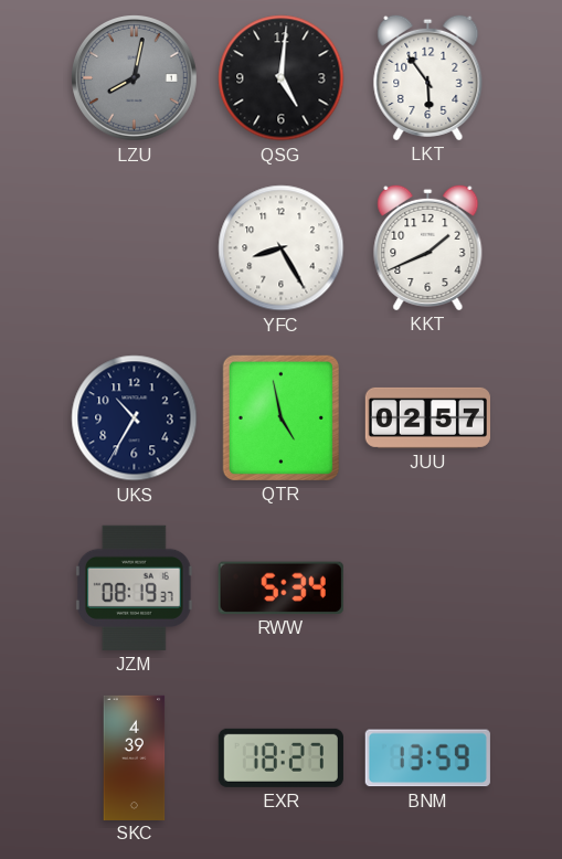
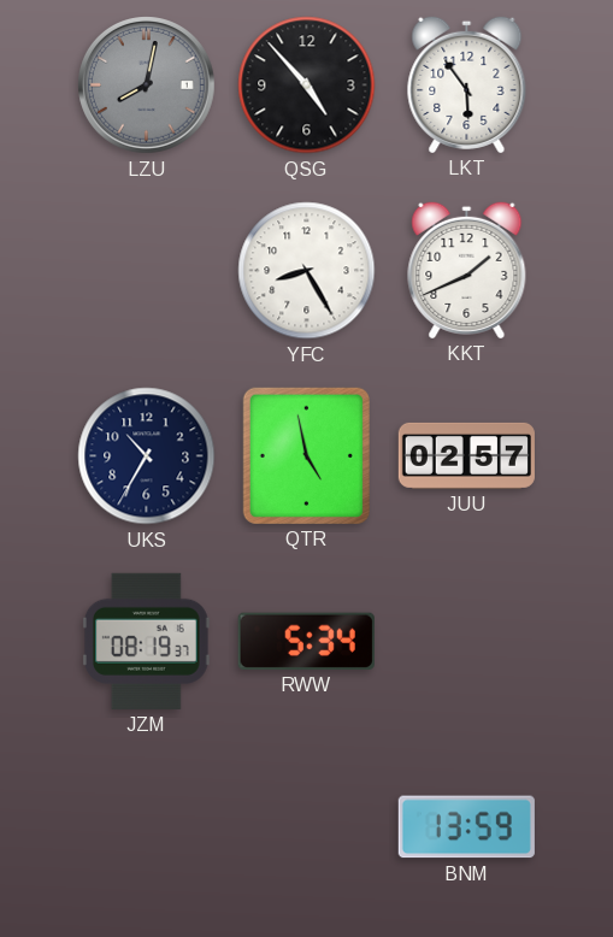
QSG: 5:01 -> 4:53 (307, 86)
SKC: 4:39 -> none (135, 757)
EXR: 18:27 -> none (280, 757)
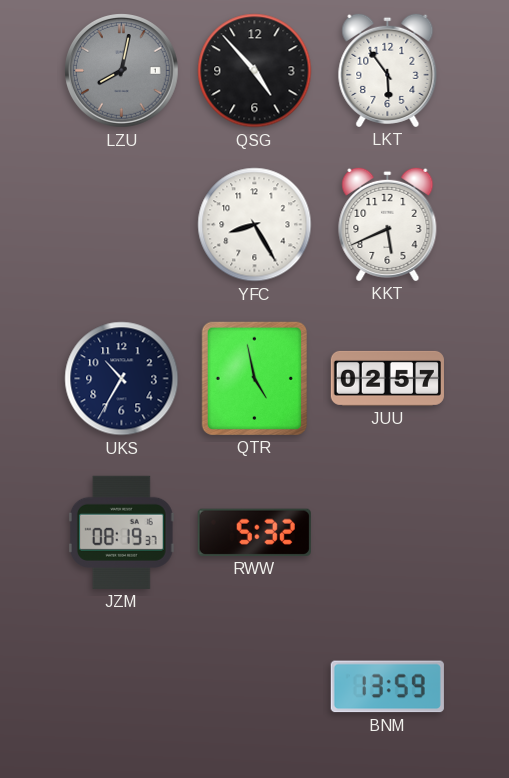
KKT: 1:41 -> 5:41 (388, 224)
RWW: 5:34 -> 5:32 (254, 532)
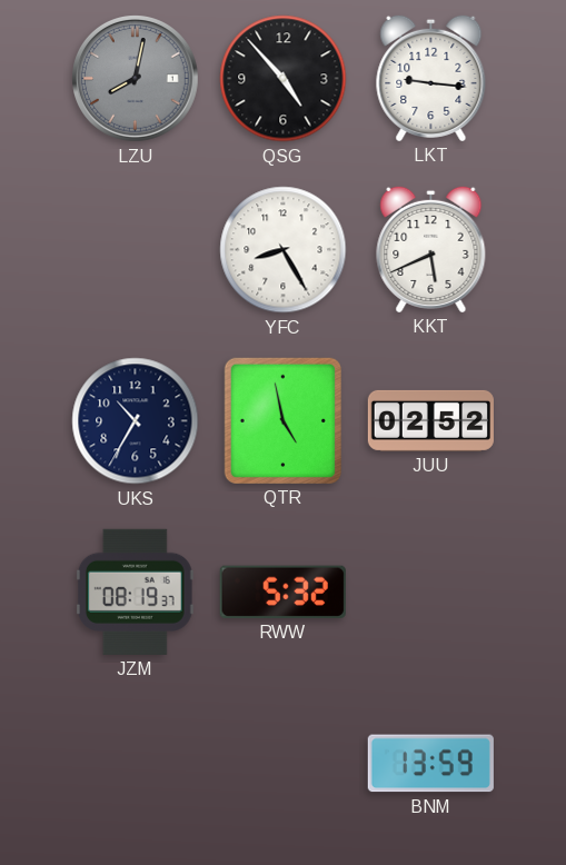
LKT: 5:54 -> 9:16 (431, 78)
JUU: 02:57 -> 02:52 (430, 420)
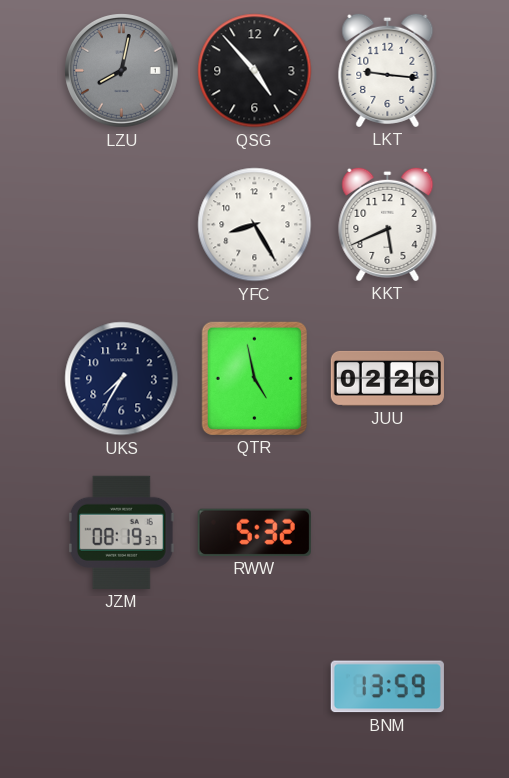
UKS: 10:35 -> 7:35 (122, 379)
JUU: 02:52 -> 02:26 (387, 378)
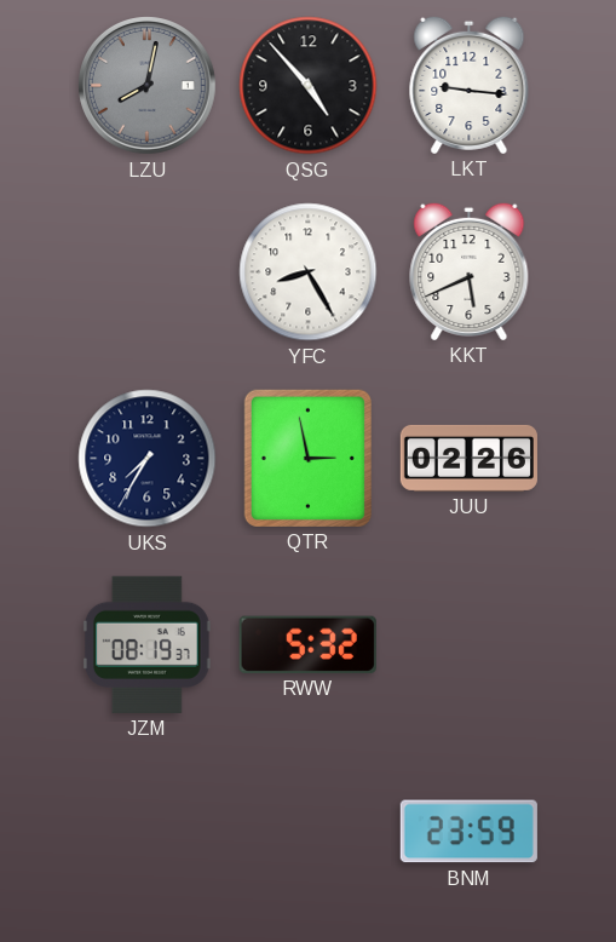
QTR: 4:58 -> 2:58 (307, 458)
BNM: 13:59 -> 23:59 (468, 832)
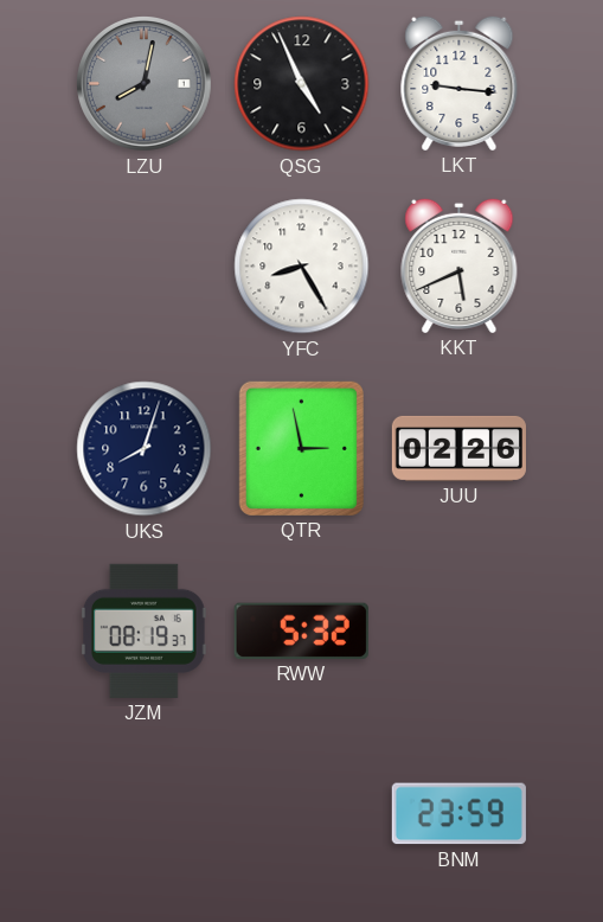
QSG: 4:53 -> 4:56 (302, 84)
UKS: 7:35 -> 8:03 (145, 449)
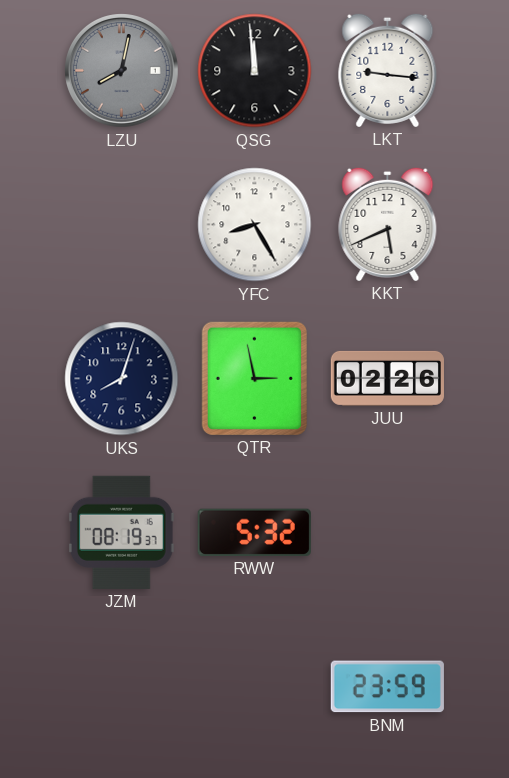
QSG: 4:56 -> 11:59 (255, 71)
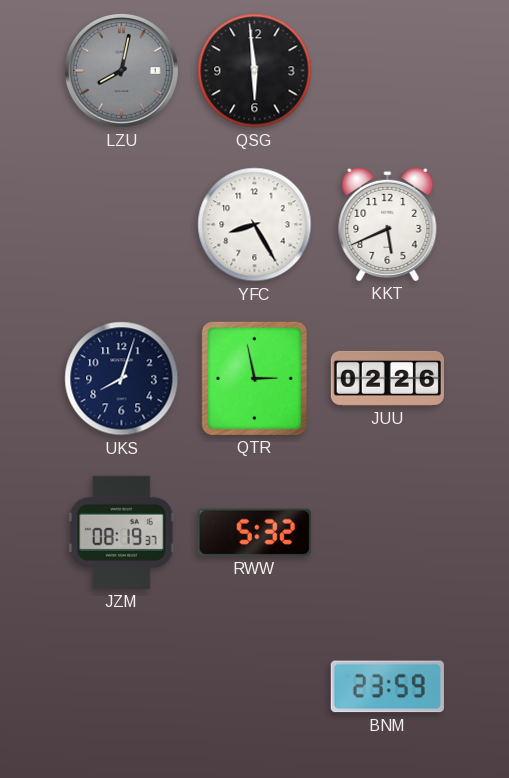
QSG: 11:59 -> 5:59 (255, 71)
LKT: 9:16 -> none (388, 70)
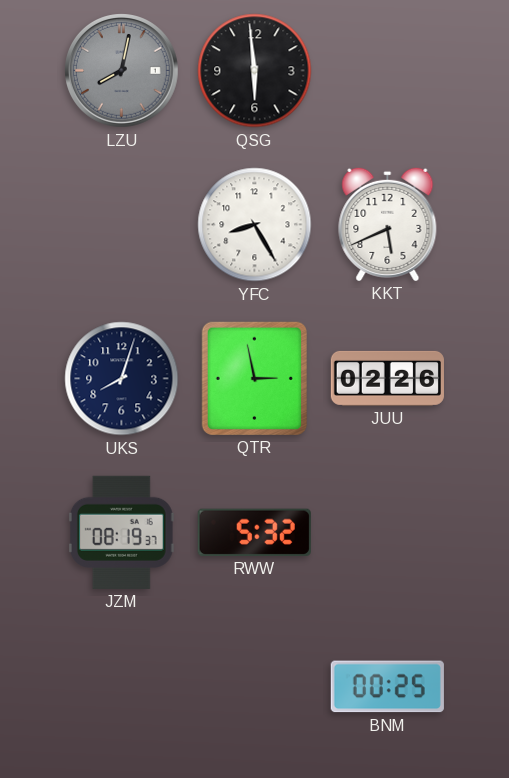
BNM: 23:59 -> 00:25 (387, 687)
